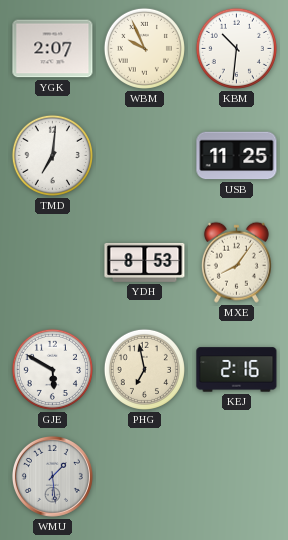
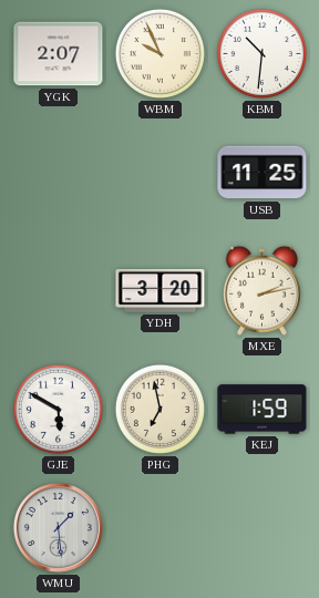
TMD: 7:01 -> none (52, 155)
YDH: 8:53 -> 3:20 (161, 290)
MXE: 8:06 -> 2:13 (261, 290)
KEJ: 2:16 -> 1:59 (263, 410)
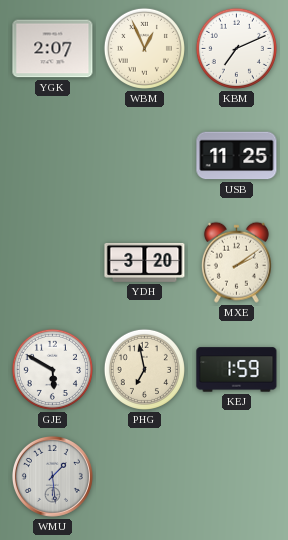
WBM: 9:56 -> 12:56 (144, 48)
KBM: 10:31 -> 7:11 (236, 48)
MXE: 2:13 -> 2:09 (236, 262)
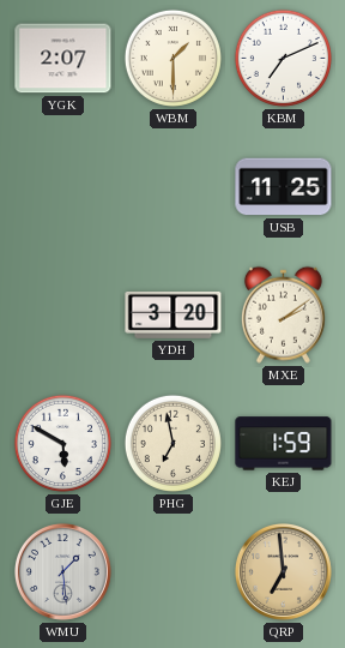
WBM: 12:56 -> 1:30 (172, 58)
QRP: none -> 6:59 (283, 571)
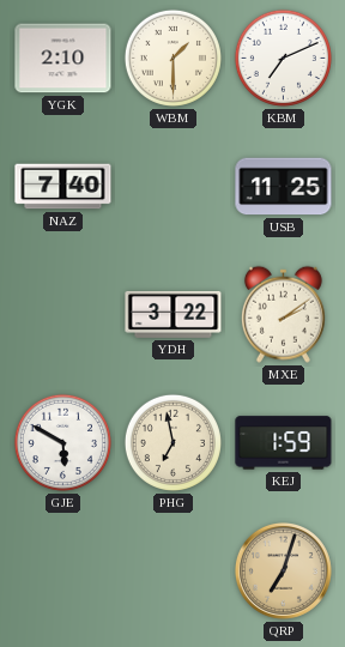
YGK: 2:07 -> 2:10 (63, 59)
NAZ: none -> 7:40 (63, 187)
YDH: 3:20 -> 3:22 (174, 314)
WMU: 1:29 -> none (62, 571)
QRP: 6:59 -> 7:03 (283, 570)
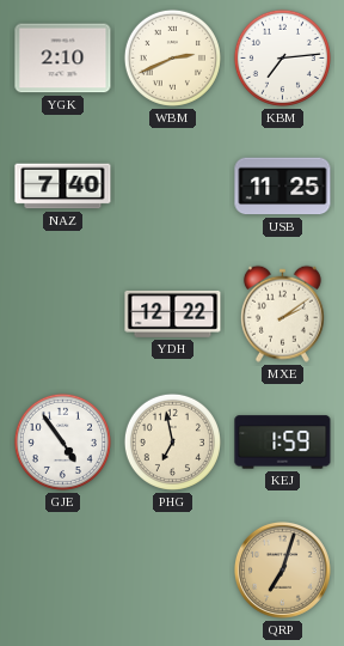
WBM: 1:30 -> 2:41 (172, 57)
KBM: 7:11 -> 7:14 (282, 57)
YDH: 3:22 -> 12:22 (173, 313)
GJE: 5:50 -> 4:54 (62, 441)
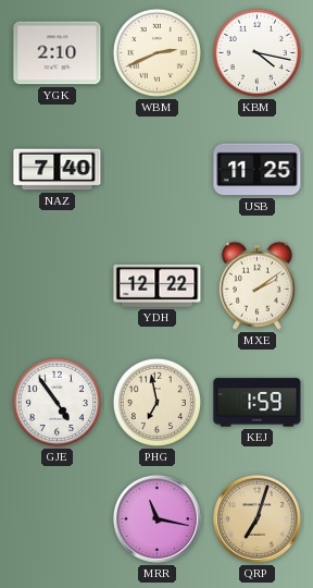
KBM: 7:14 -> 4:17 (256, 52)
MRR: none -> 11:17 (156, 518)
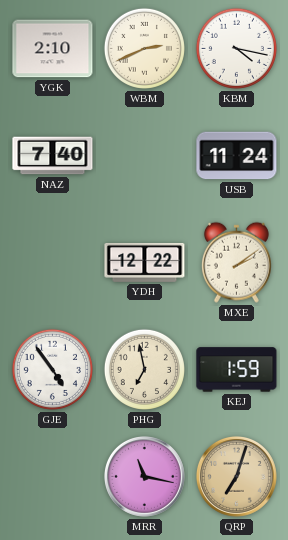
USB: 11:25 -> 11:24 (237, 156)
